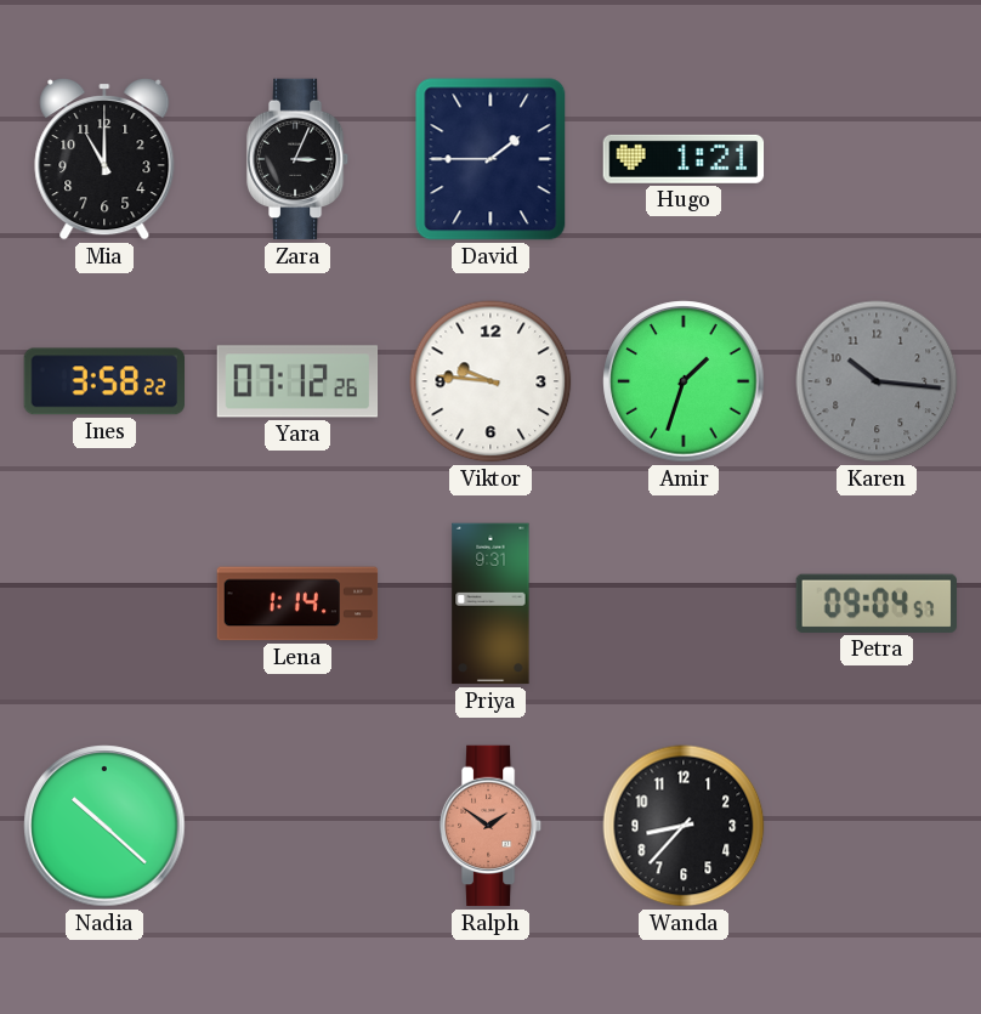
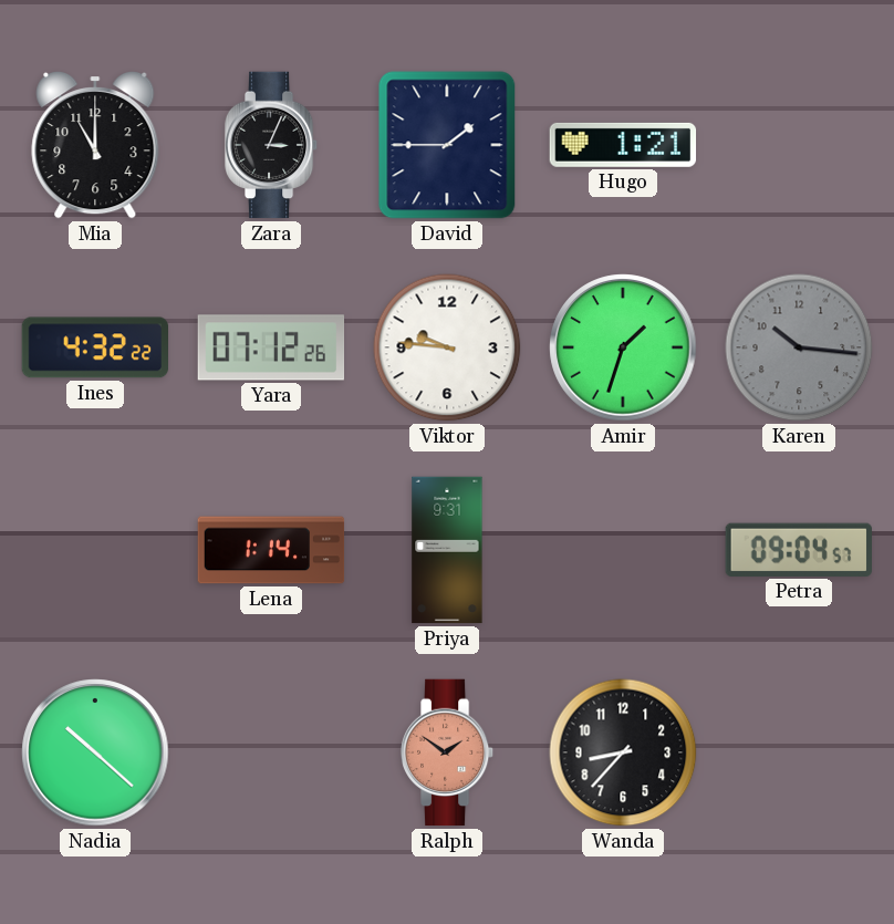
Ines: 3:58 -> 4:32 (95, 347)
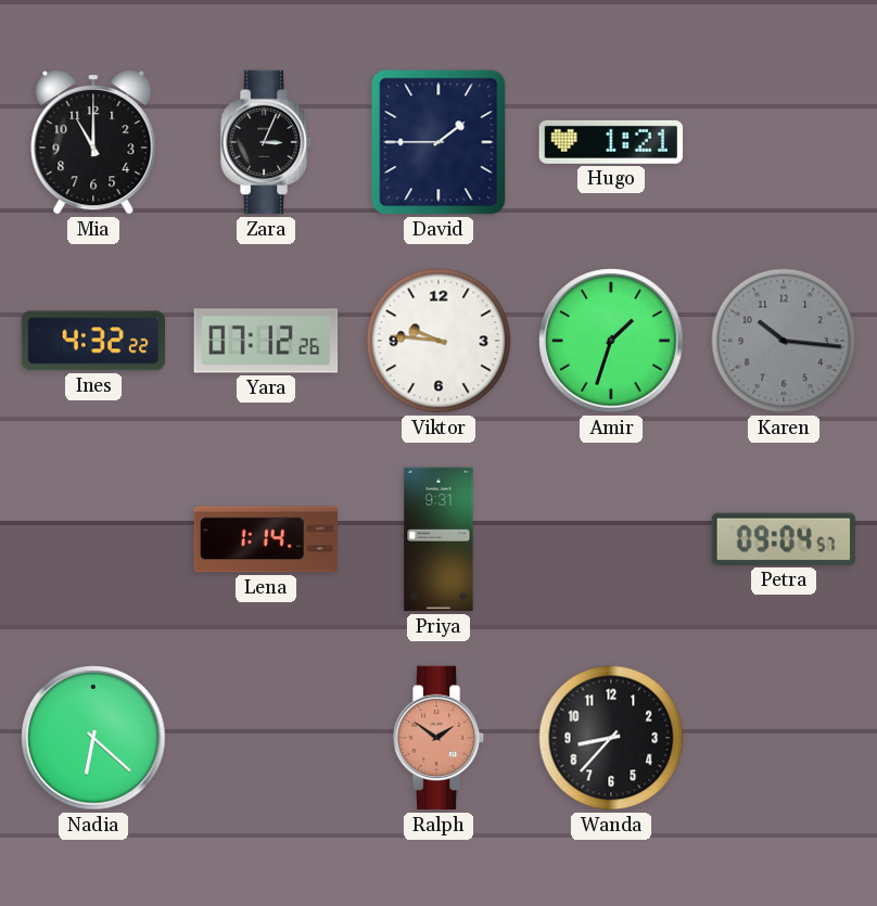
Nadia: 10:22 -> 6:22 (93, 738)
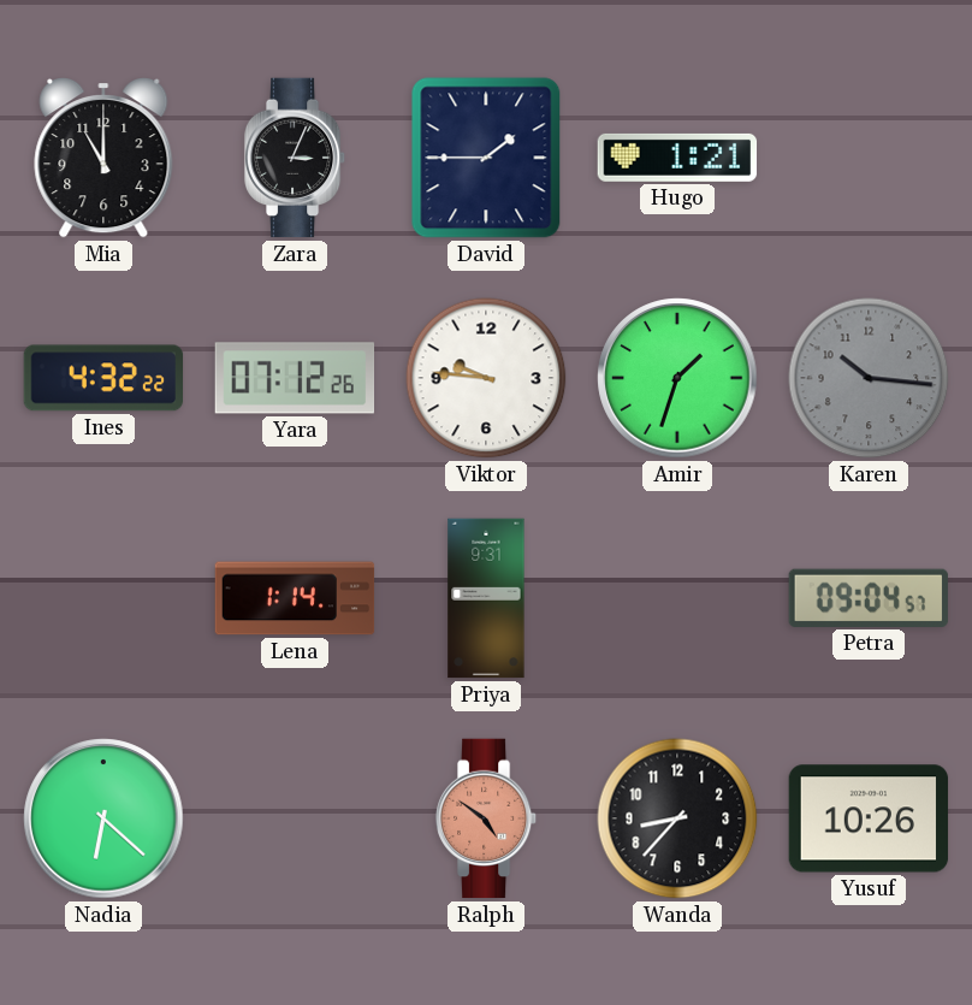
Ralph: 1:51 -> 4:51 (486, 818)
Yusuf: none -> 10:26 (869, 818)
